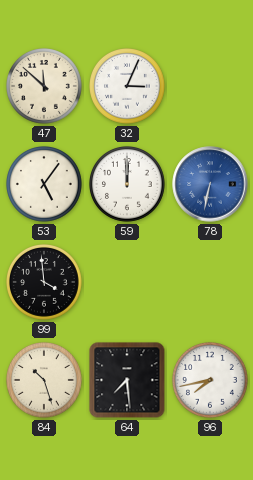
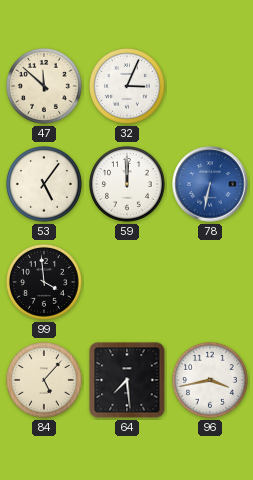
84: 10:27 -> 5:07 (45, 381)
96: 7:43 -> 3:43 (211, 381)
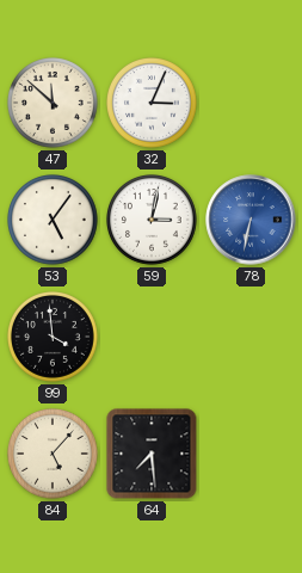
59: 12:00 -> 3:02 (153, 221)
96: 3:43 -> none (211, 381)
